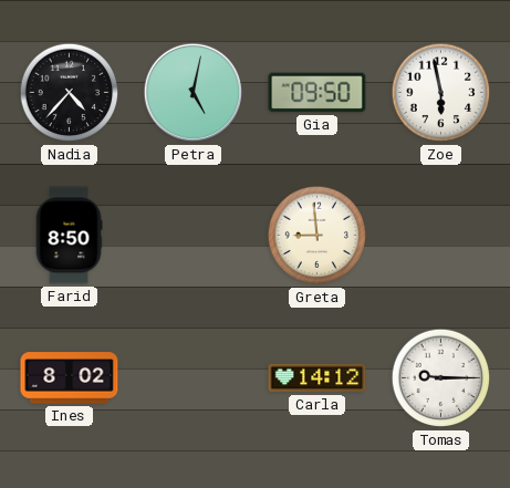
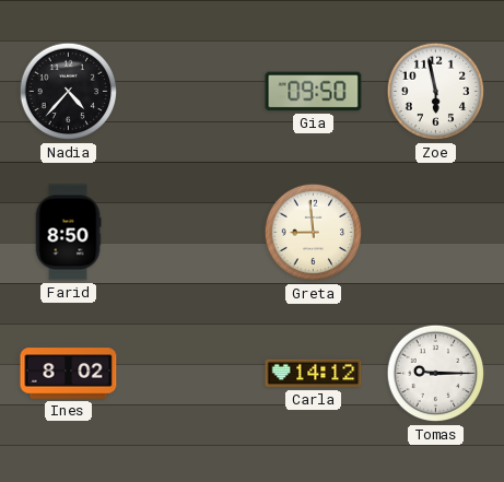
Petra: 5:02 -> none (194, 93)
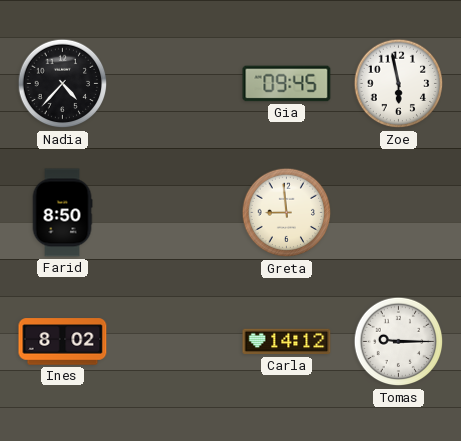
Gia: 09:50 -> 09:45 (287, 84)
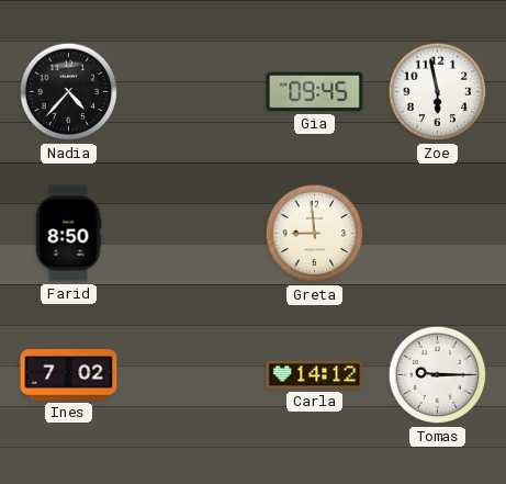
Ines: 8:02 -> 7:02 (69, 375)
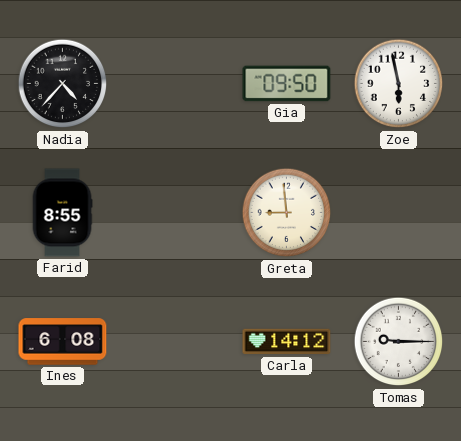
Gia: 09:45 -> 09:50 (287, 84)
Farid: 8:50 -> 8:55 (62, 213)
Ines: 7:02 -> 6:08 (63, 342)
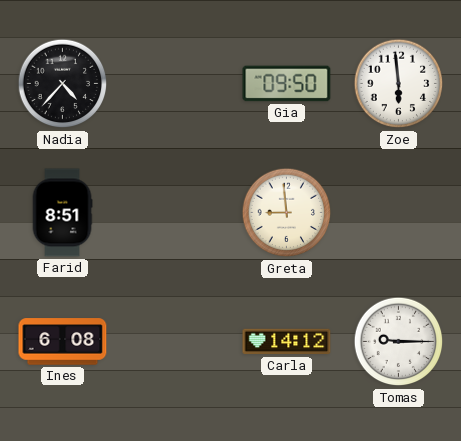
Zoe: 5:58 -> 5:59 (399, 84)
Farid: 8:55 -> 8:51 (62, 213)
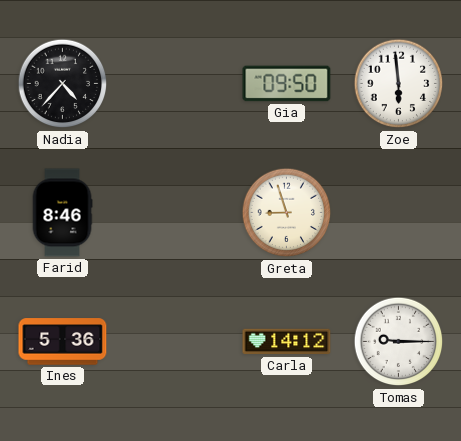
Farid: 8:51 -> 8:46 (62, 213)
Greta: 8:59 -> 8:57 (287, 213)
Ines: 6:08 -> 5:36 (63, 342)
